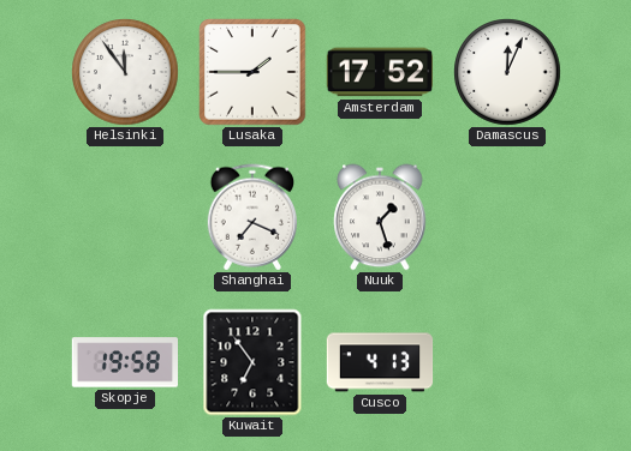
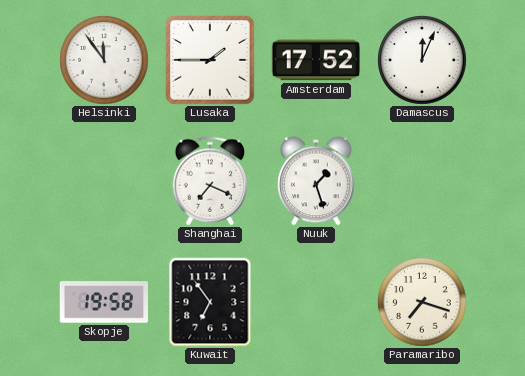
Cusco: 4:13 -> none (380, 362)
Paramaribo: none -> 7:18 (422, 302)
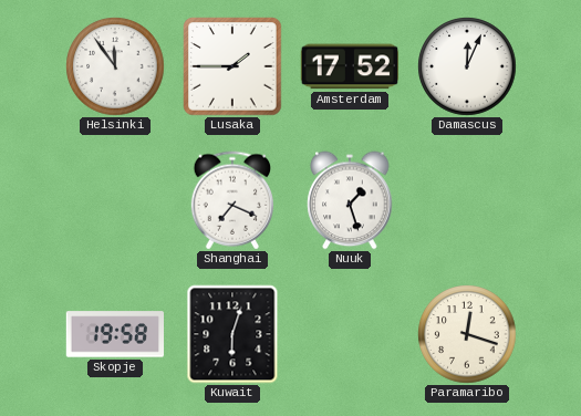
Kuwait: 6:54 -> 6:03 (232, 334)
Paramaribo: 7:18 -> 12:18 (467, 334)
